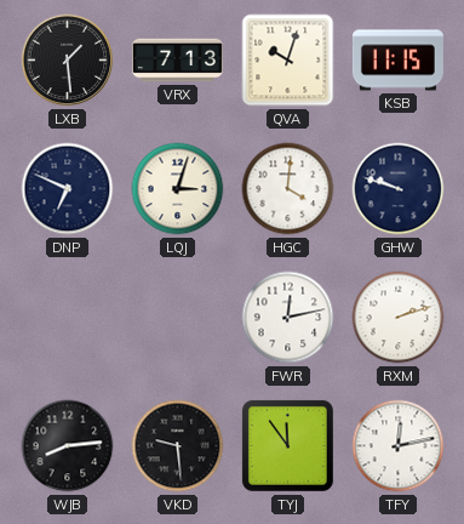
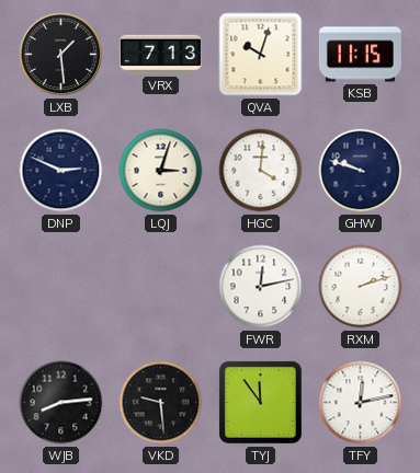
DNP: 6:49 -> 2:49 (61, 171)
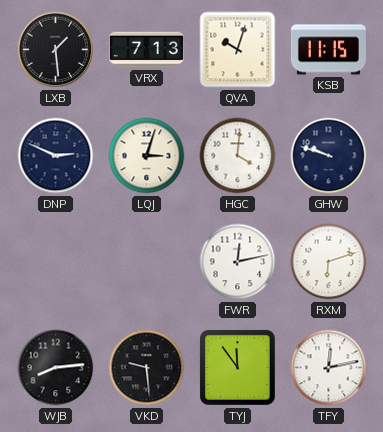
RXM: 2:12 -> 6:12 (329, 262)
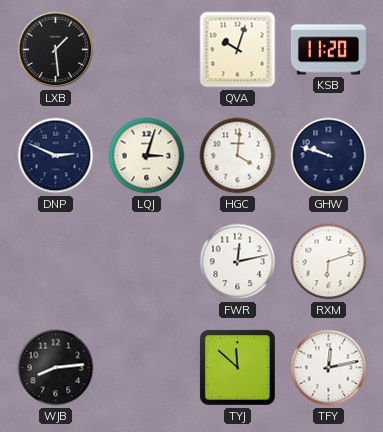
VRX: 7:13 -> none (146, 50)
KSB: 11:15 -> 11:20 (328, 50)
VKD: 9:29 -> none (147, 368)
TYJ: 11:54 -> 11:52 (237, 367)
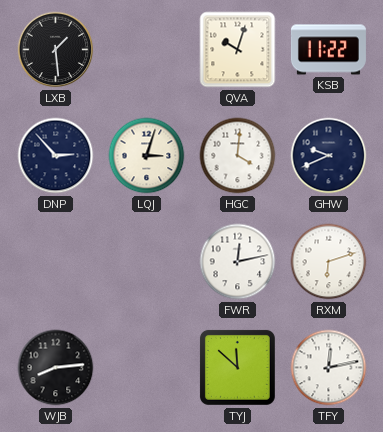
KSB: 11:20 -> 11:22 (328, 50)
DNP: 2:49 -> 2:53 (56, 156)
GHW: 9:48 -> 9:41 (329, 156)
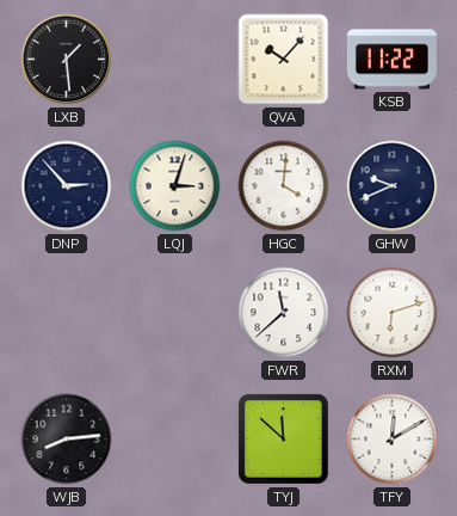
QVA: 10:03 -> 10:07 (284, 60)
FWR: 12:13 -> 11:38 (284, 313)
TFY: 12:13 -> 12:10 (393, 440)
